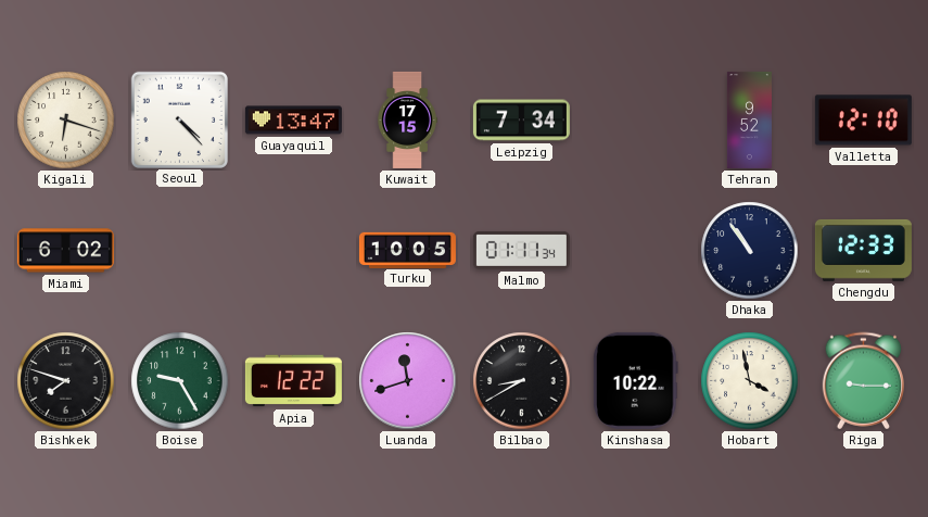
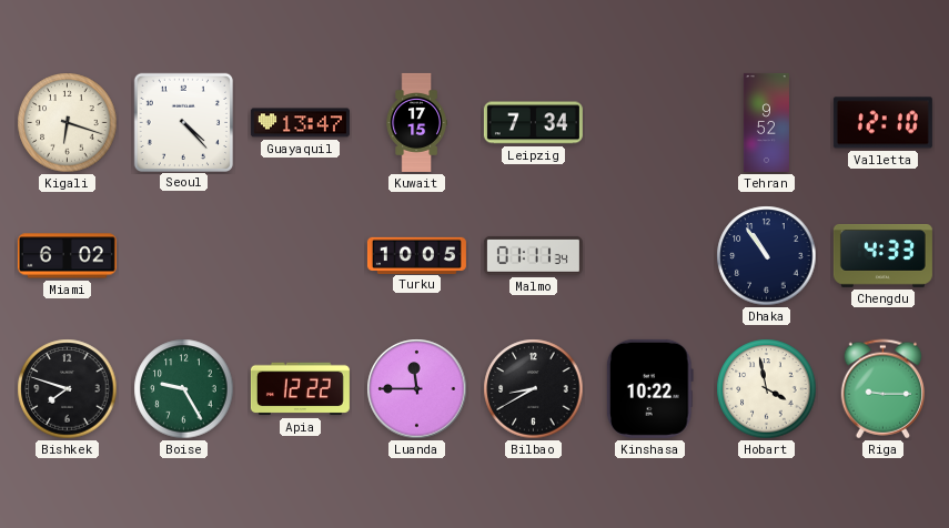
Chengdu: 12:33 -> 4:33 (882, 255)
Luanda: 11:42 -> 11:45 (417, 389)
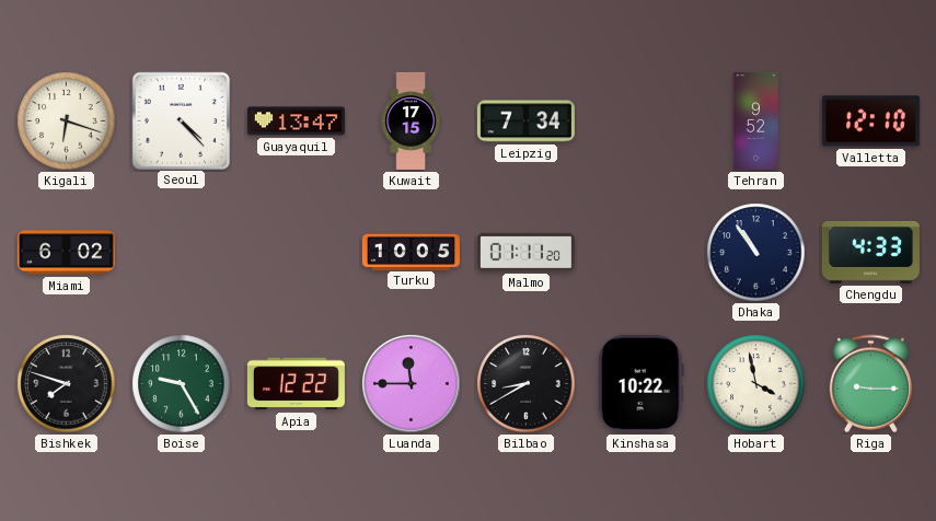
Malmo: 01:11:34 -> 01:11:20 (525, 252)
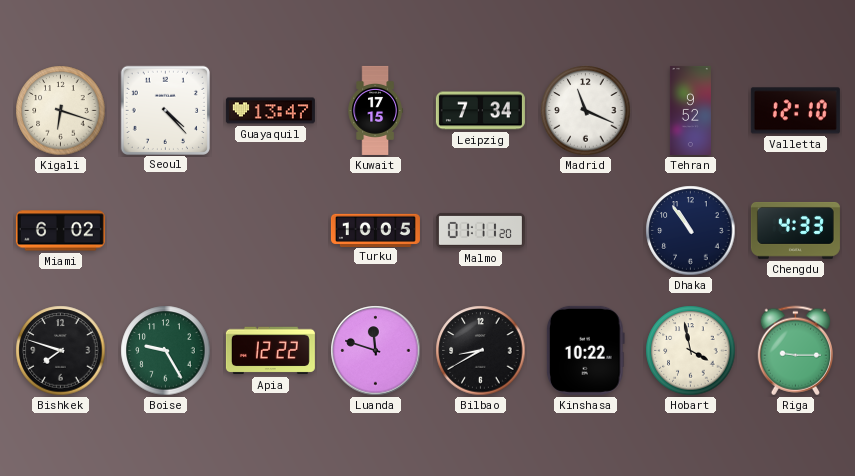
Madrid: none -> 11:19 (586, 111)
Luanda: 11:45 -> 11:48 (376, 351)
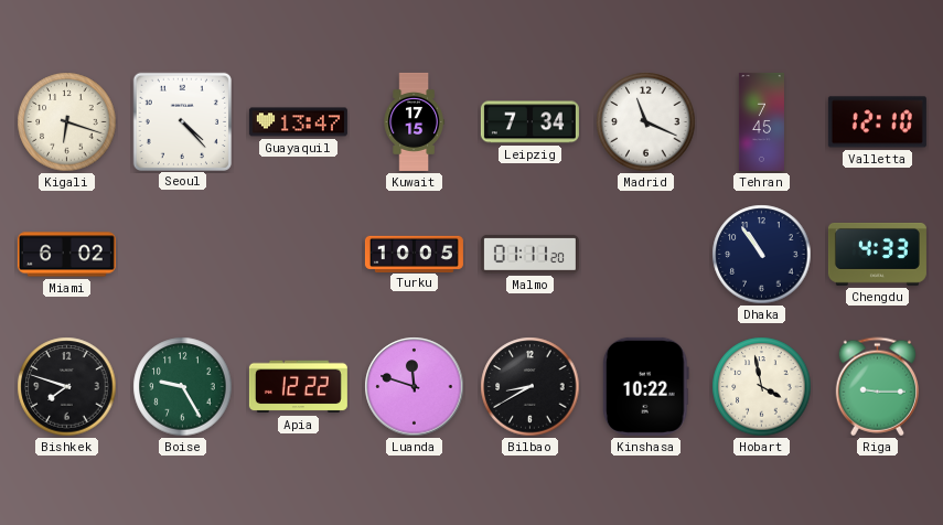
Tehran: 9:52 -> 7:45 (761, 121)
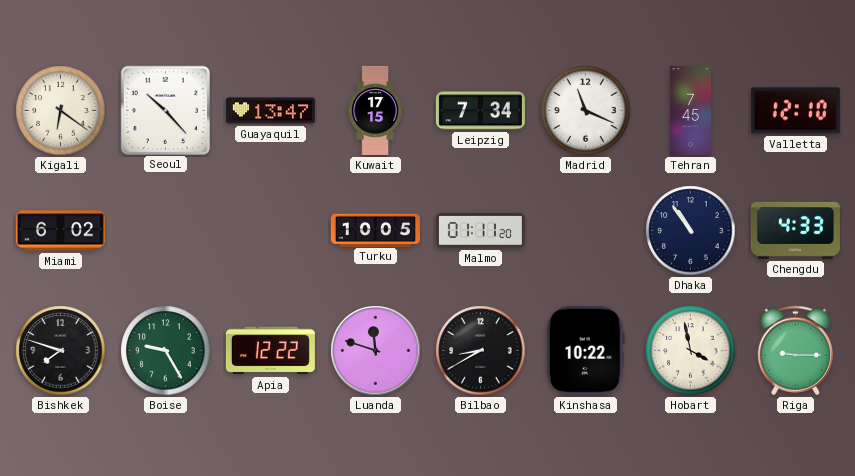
Kigali: 6:18 -> 6:21 (61, 111)
Seoul: 4:23 -> 10:23 (165, 110)
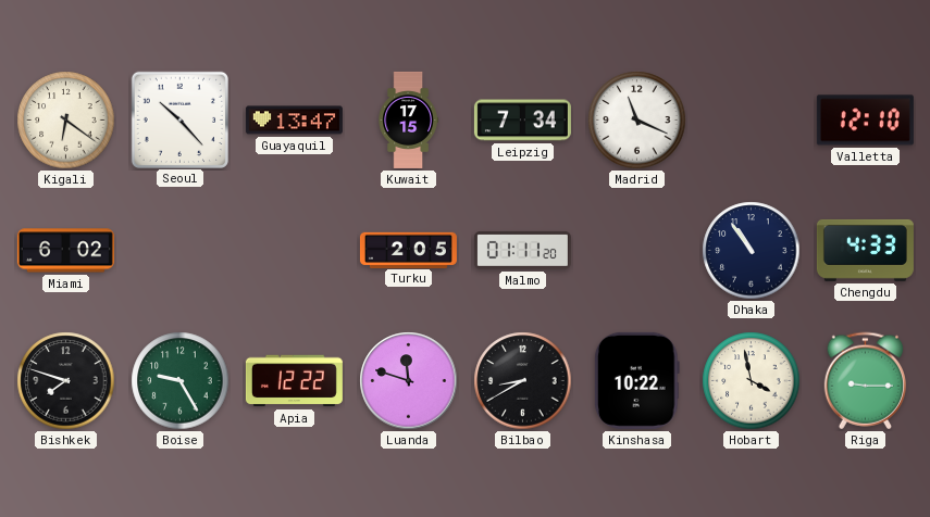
Tehran: 7:45 -> none (690, 110)
Turku: 10:05 -> 2:05 (408, 250)
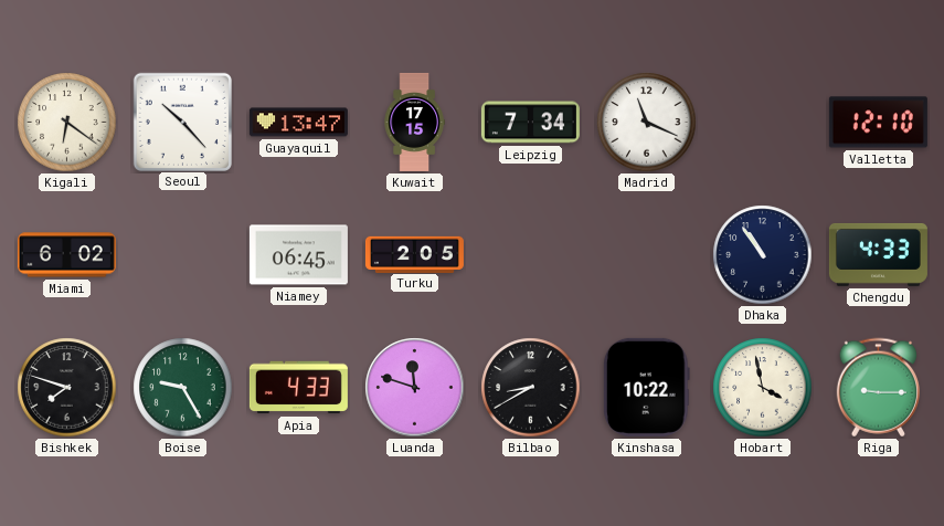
Niamey: none -> 06:45 (298, 255)
Malmo: 01:11 -> none (522, 250)
Apia: 12:22 -> 4:33 (298, 388)
